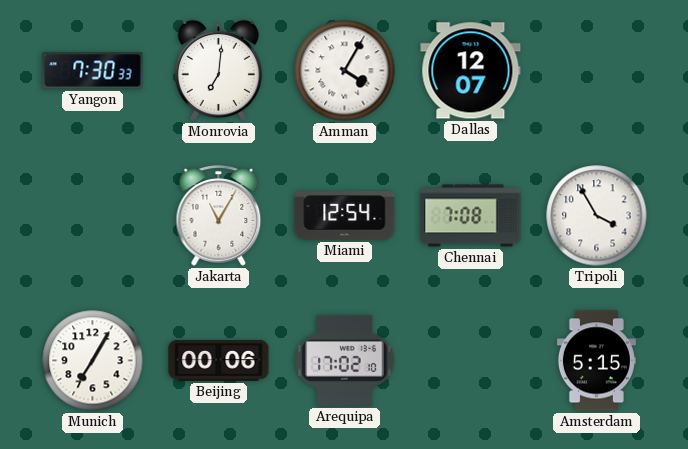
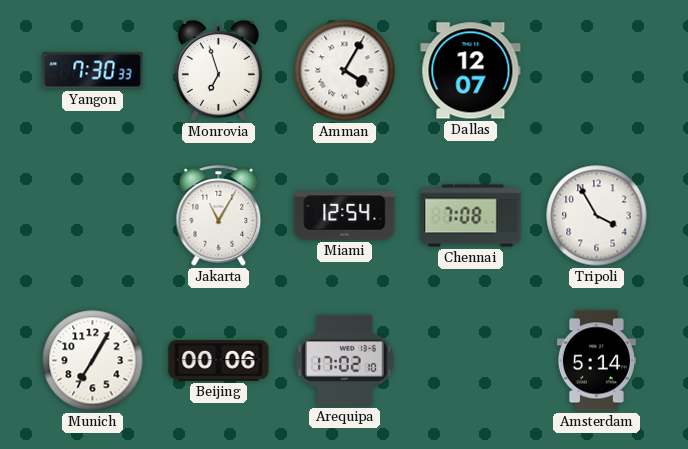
Monrovia: 7:01 -> 6:57 (218, 70)
Amsterdam: 5:15 -> 5:14 (596, 361)
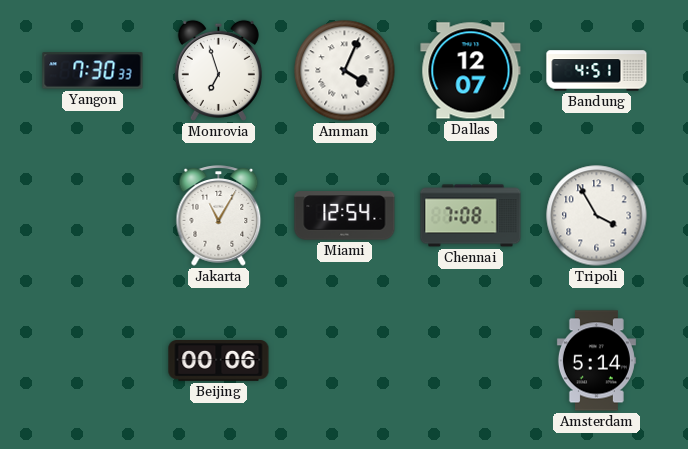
Amman: 4:05 -> 4:04 (345, 71)
Bandung: none -> 4:51 (597, 71)
Munich: 7:05 -> none (93, 361)
Arequipa: 17:02 -> none (345, 360)
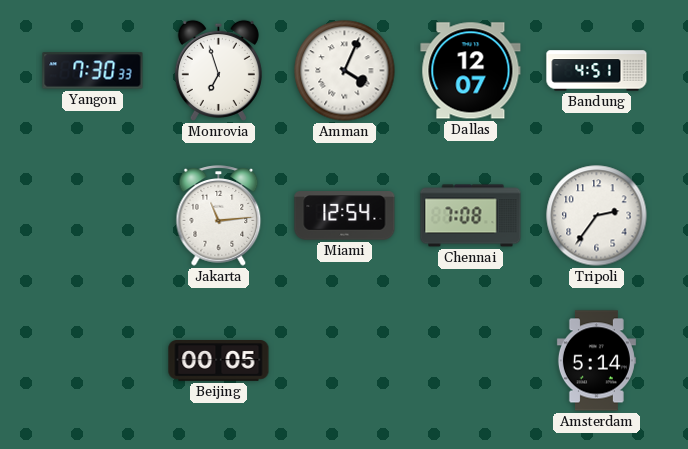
Jakarta: 11:05 -> 11:14 (219, 216)
Tripoli: 3:55 -> 2:36 (597, 216)
Beijing: 00:06 -> 00:05 (219, 361)
